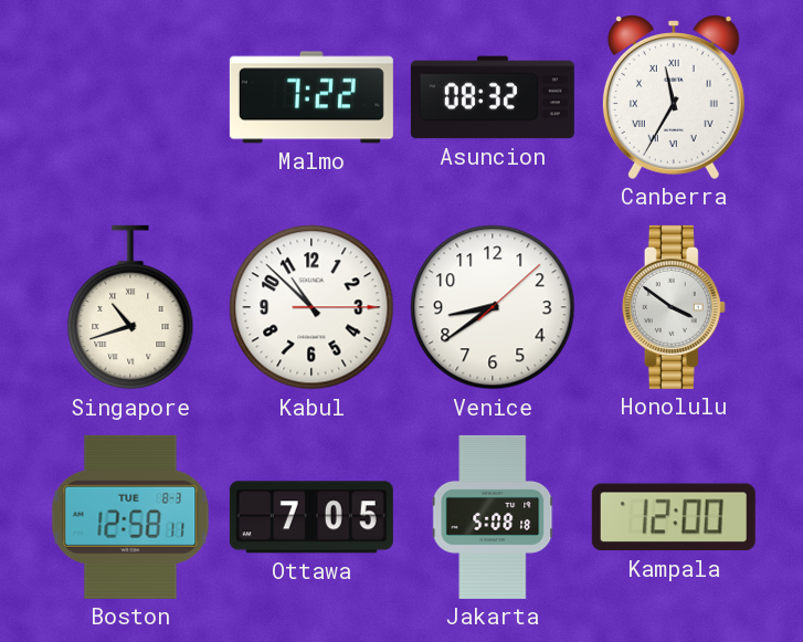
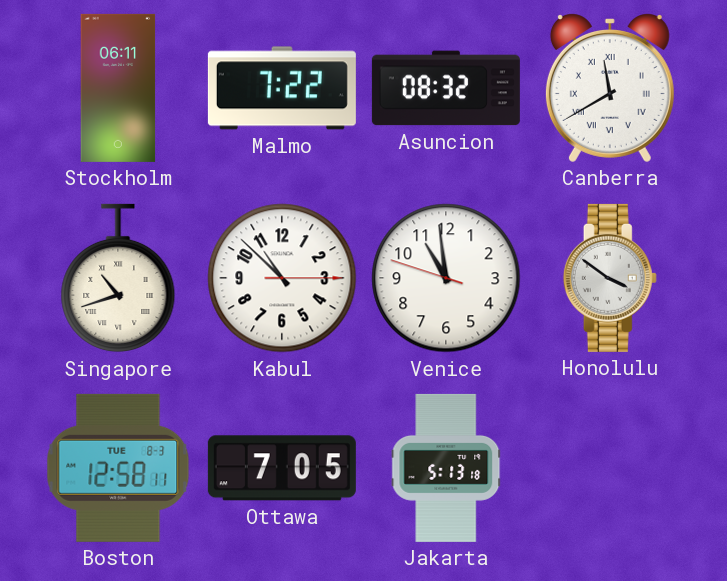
Stockholm: none -> 06:11 (118, 88)
Canberra: 11:35 -> 11:40 (610, 88)
Venice: 8:39 -> 10:58 (446, 278)
Jakarta: 5:08 -> 5:13 (446, 468)
Kampala: 12:00 -> none (674, 517)
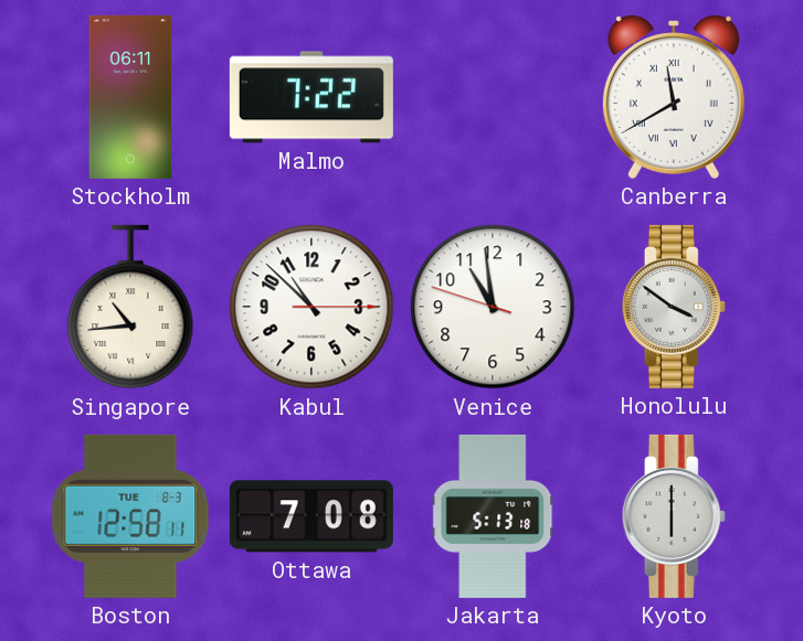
Asuncion: 08:32 -> none (446, 88)
Singapore: 10:42 -> 10:44 (130, 307)
Ottawa: 7:05 -> 7:08 (311, 516)
Kyoto: none -> 6:00 (674, 516)
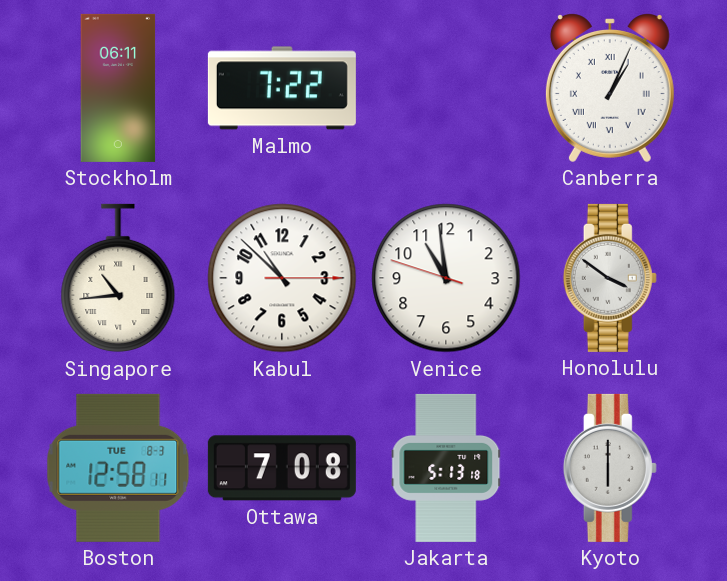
Canberra: 11:40 -> 1:04 (610, 88)
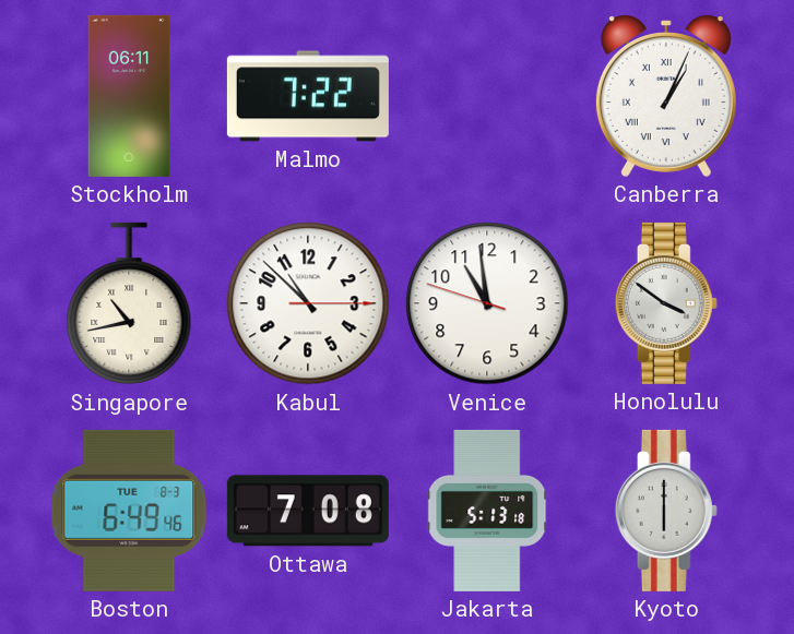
Singapore: 10:44 -> 10:43 (129, 303)
Boston: 12:58 -> 6:49 (129, 511)
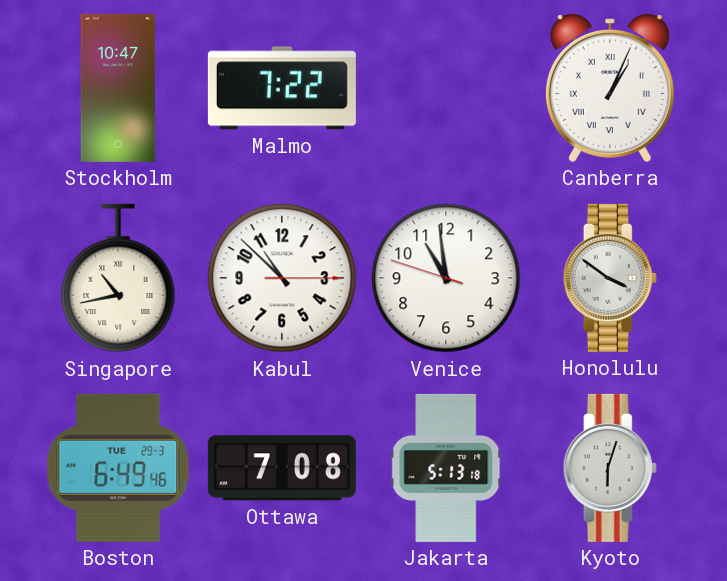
Stockholm: 06:11 -> 10:47 (118, 88)
Boston date: TUE 8-3 -> TUE 29-3 (118, 468)
Kyoto: 6:00 -> 6:03 (610, 468)
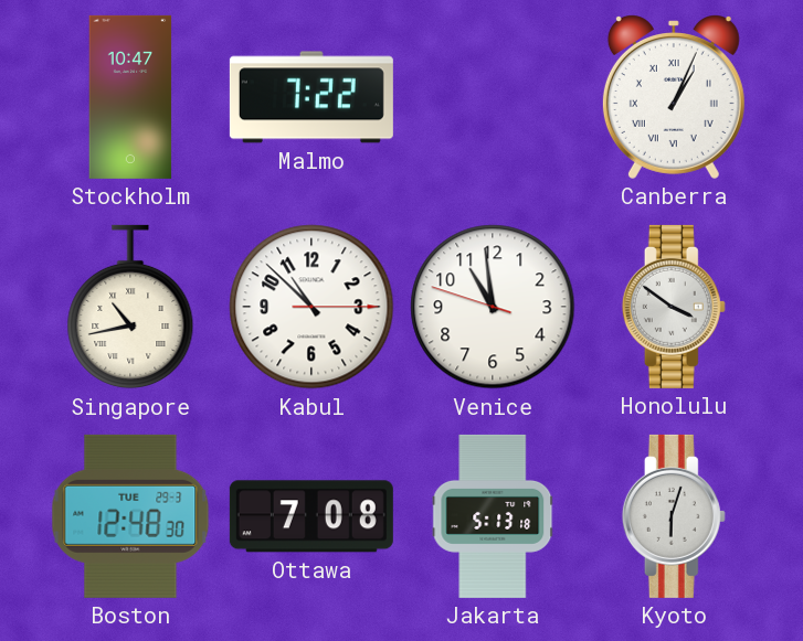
Boston: 6:49 -> 12:48 (130, 516)
